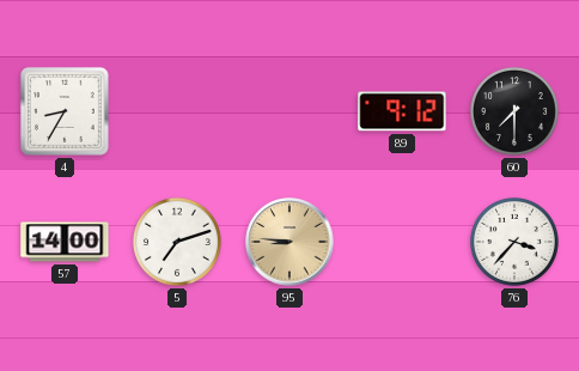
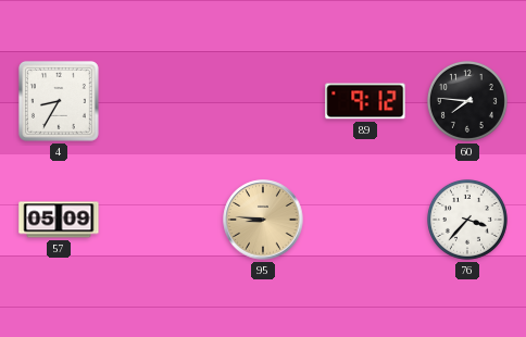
60: 7:30 -> 7:46 (467, 101)
57: 14:00 -> 05:09 (59, 220)
5: 7:12 -> none (177, 242)
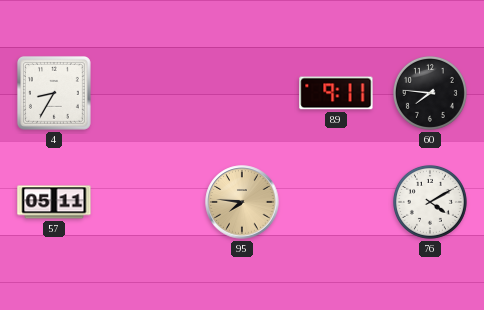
89: 9:12 -> 9:11 (336, 93)
57: 05:09 -> 05:11 (54, 202)
95: 8:46 -> 7:46 (242, 202)
76: 3:37 -> 4:10 (430, 202)
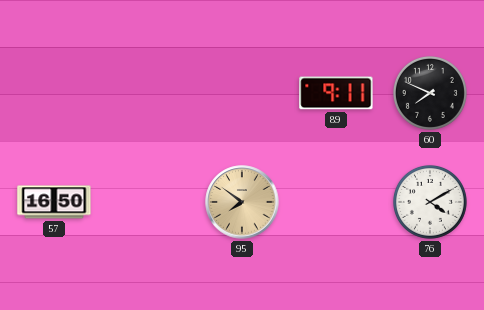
4: 8:35 -> none (54, 93)
60: 7:46 -> 7:49 (430, 93)
57: 05:11 -> 16:50 (54, 202)
95: 7:46 -> 7:51 (242, 202)
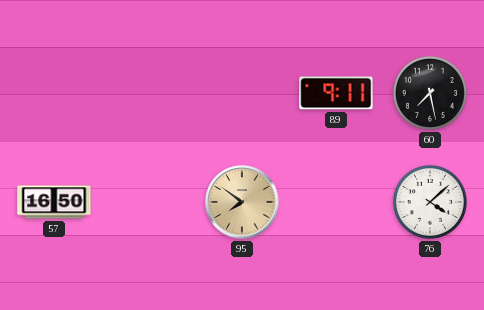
60: 7:49 -> 7:28 (430, 93)
76: 4:10 -> 4:08 (430, 202)
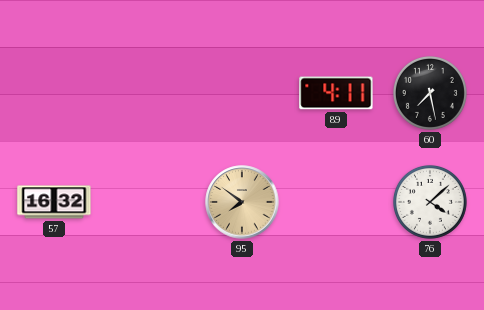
89: 9:11 -> 4:11 (336, 93)
57: 16:50 -> 16:32 (54, 202)
